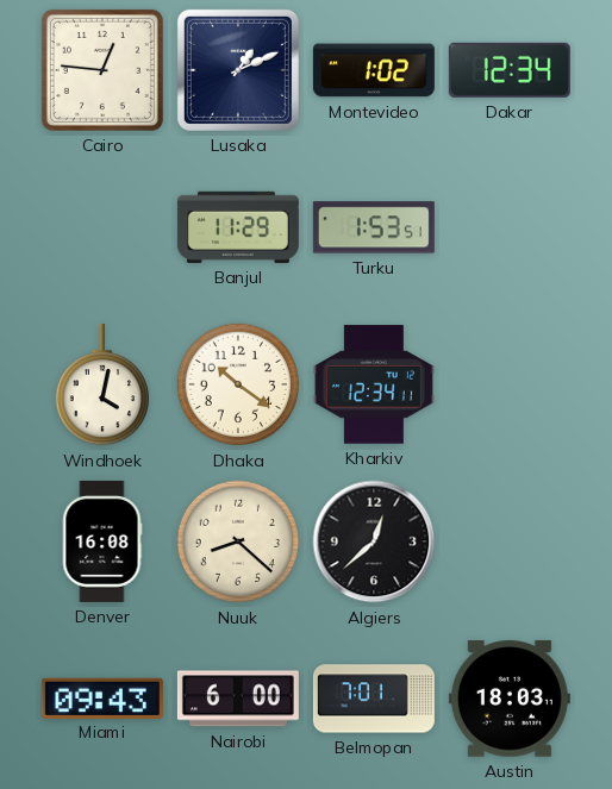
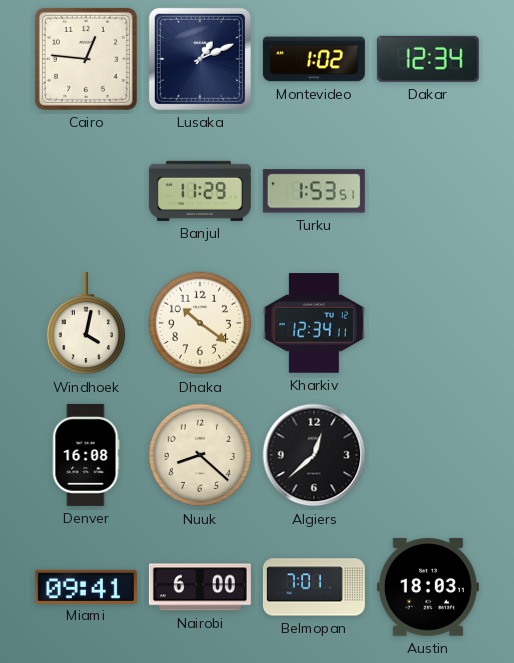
Miami: 09:43 -> 09:41 (86, 586)
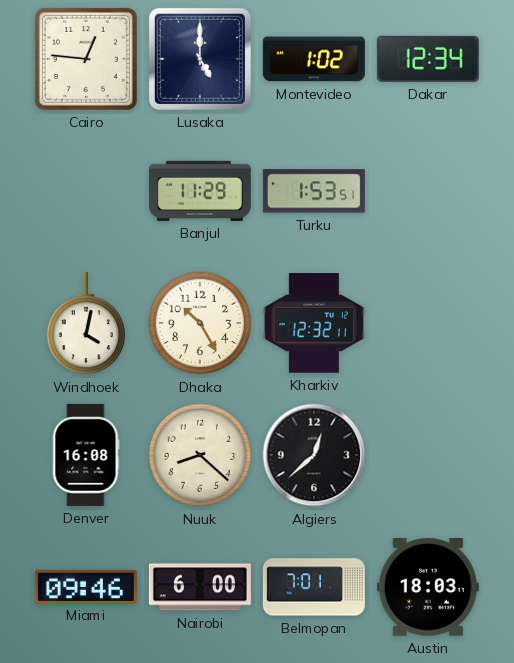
Lusaka: 1:11 -> 5:00 (200, 59)
Dhaka: 10:21 -> 10:25 (200, 323)
Kharkiv: 12:34 -> 12:32 (314, 323)
Miami: 09:41 -> 09:46 (86, 586)
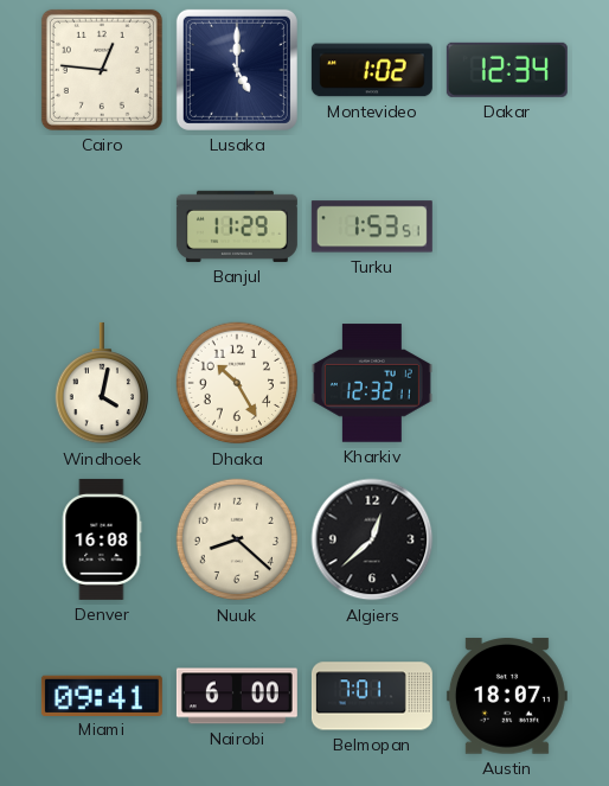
Miami: 09:46 -> 09:41 (102, 695)
Austin: 18:03 -> 18:07 (507, 696)
